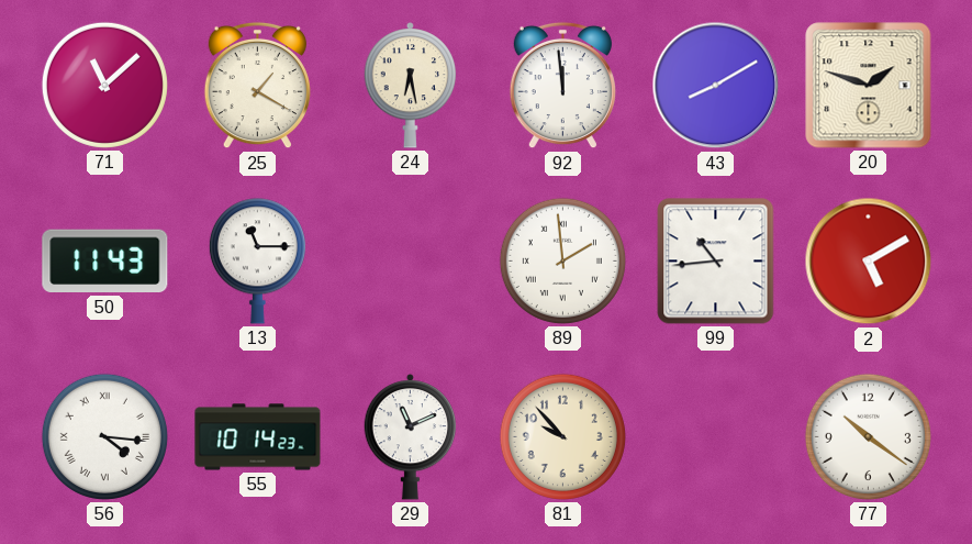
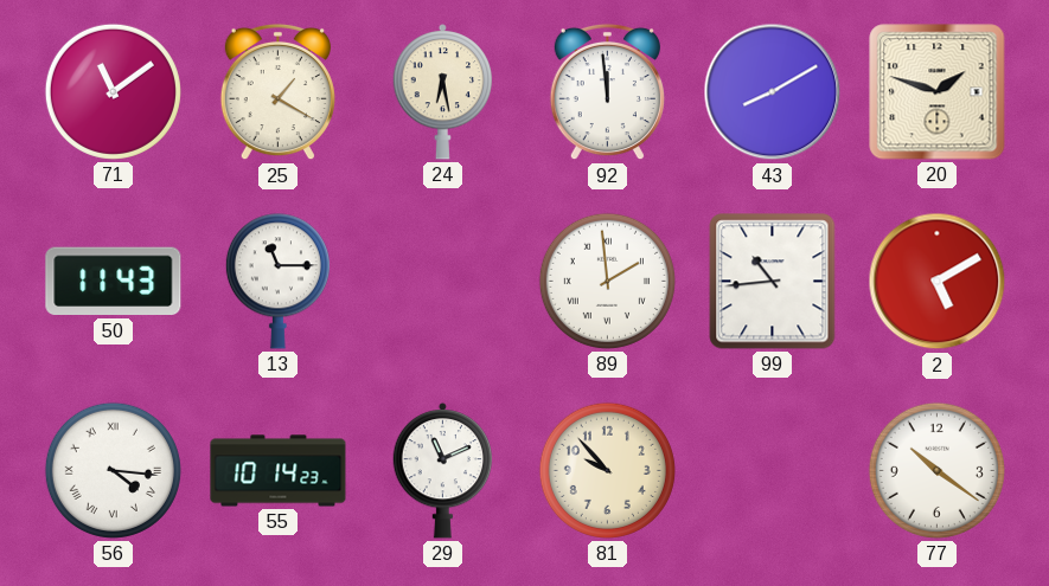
71: 11:08 -> 11:09 (113, 91)
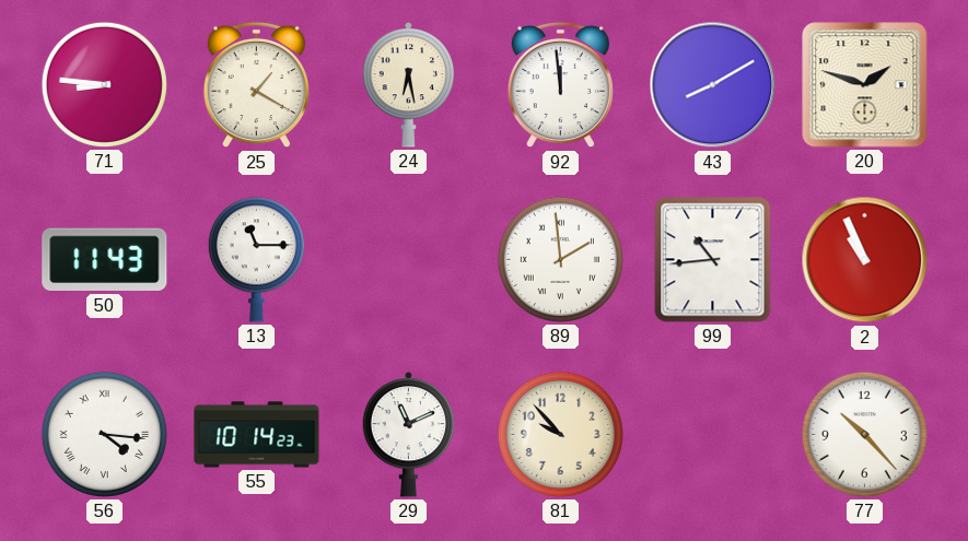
71: 11:09 -> 8:46 (104, 84)
2: 5:10 -> 10:56 (865, 260)
77: 10:21 -> 10:23 (864, 434)
